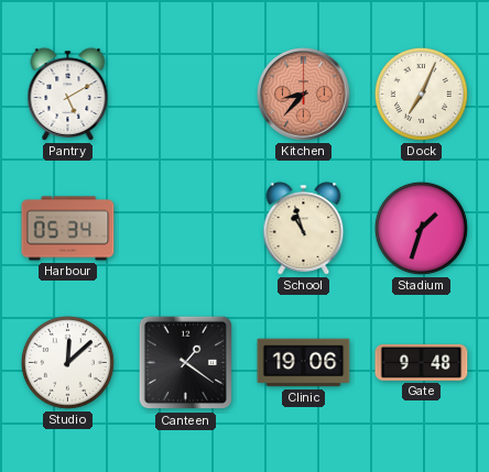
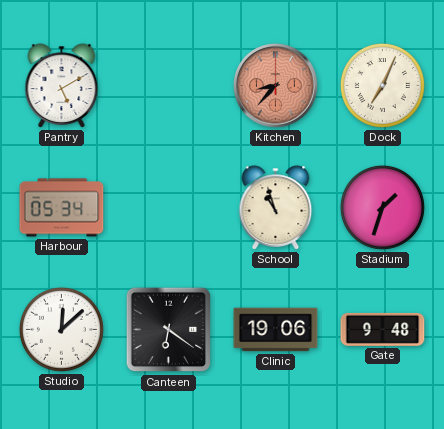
Canteen: 1:21 -> 6:21 (169, 330)
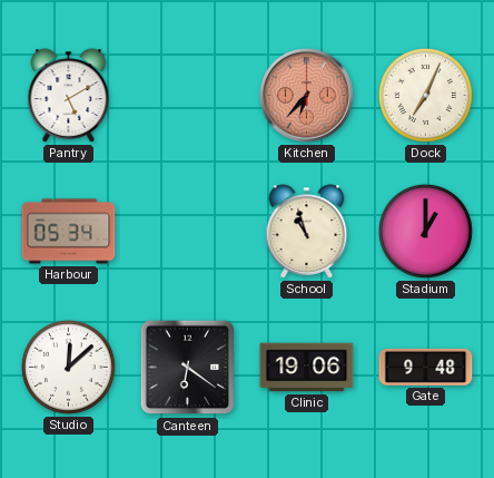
Kitchen: 8:37 -> 6:37 (307, 96)
Stadium: 1:33 -> 1:00 (425, 231)
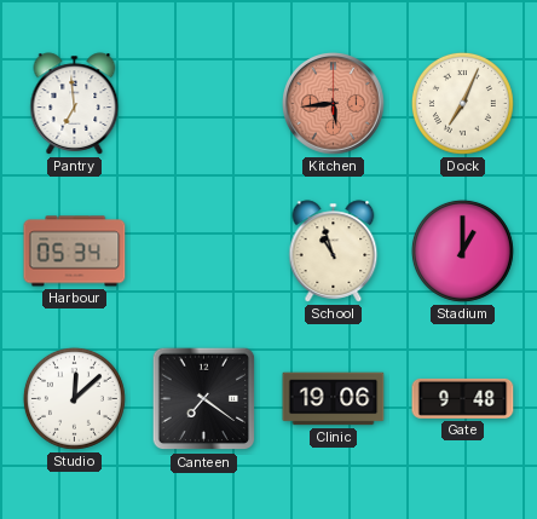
Pantry: 5:10 -> 6:59 (75, 104)
Kitchen: 6:37 -> 5:44 (334, 104)
Canteen: 6:21 -> 7:21 (204, 399)
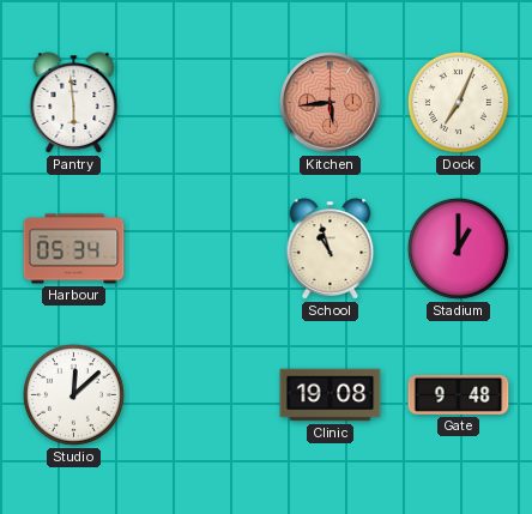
Pantry: 6:59 -> 5:59 (74, 103)
Canteen: 7:21 -> none (204, 399)
Clinic: 19:06 -> 19:08 (331, 395)
